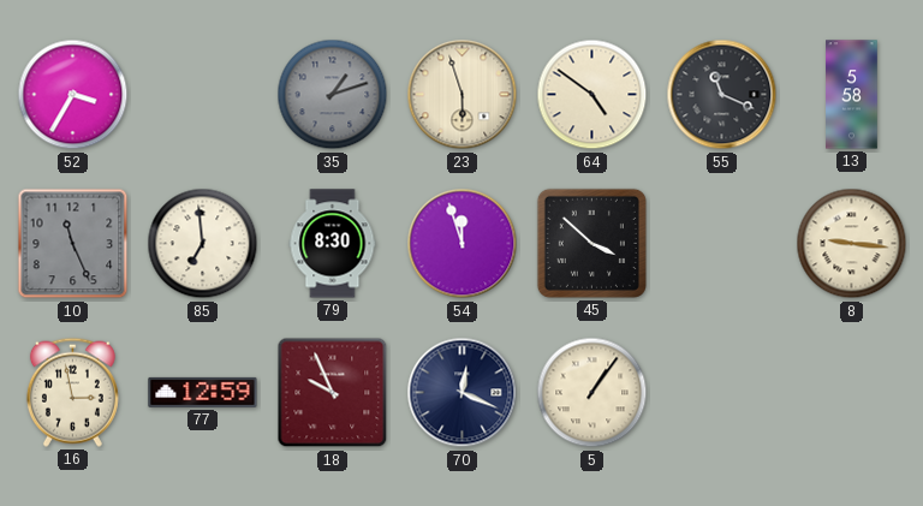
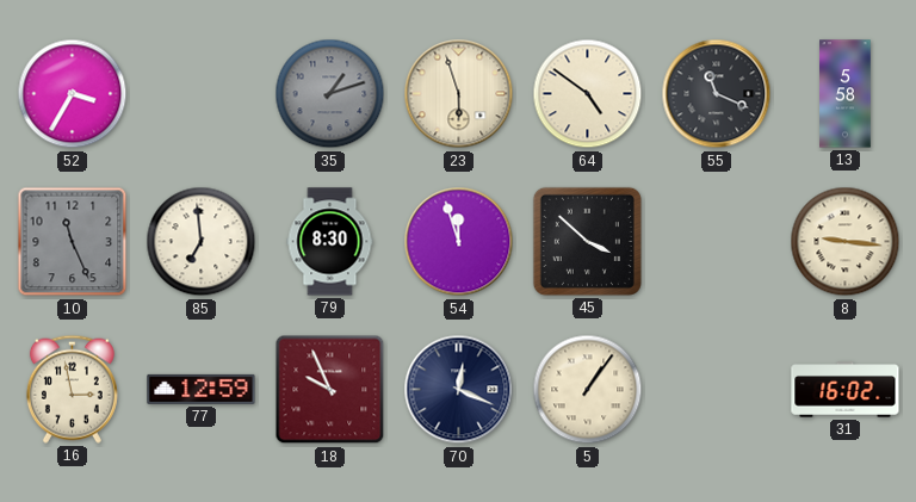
31: none -> 16:02 (846, 390)
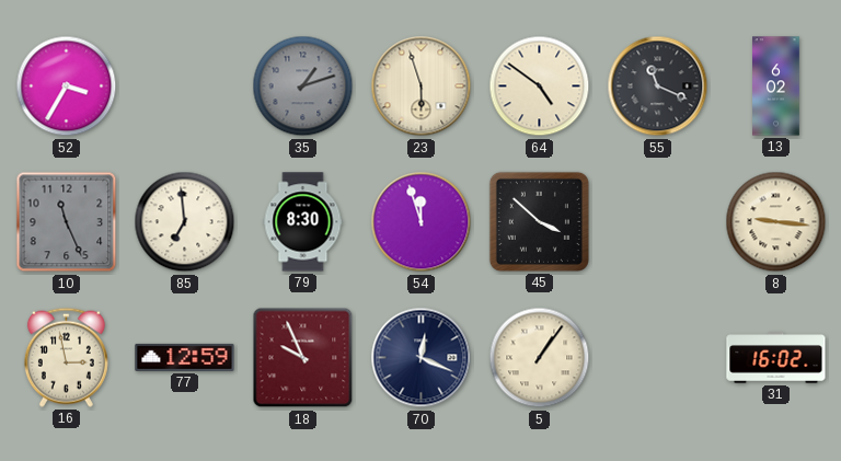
13: 5:58 -> 6:02 (776, 87)
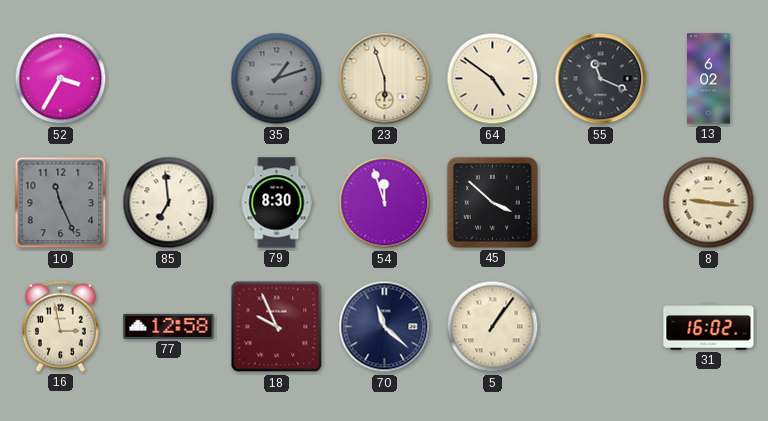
77: 12:59 -> 12:58 (169, 326)
70: 12:19 -> 11:22 (385, 327)
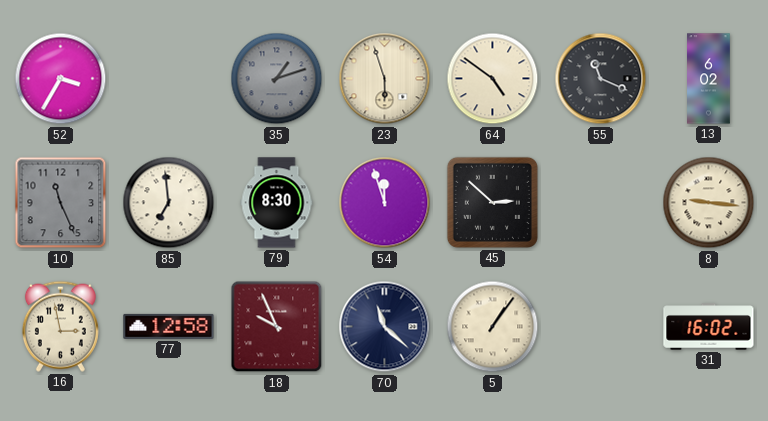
45: 3:52 -> 2:52 (492, 202)
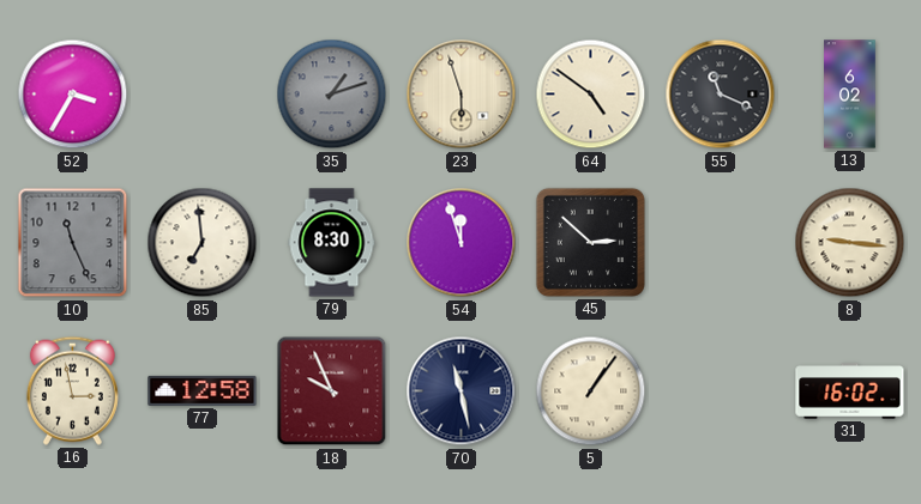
70: 11:22 -> 11:28 (462, 391)
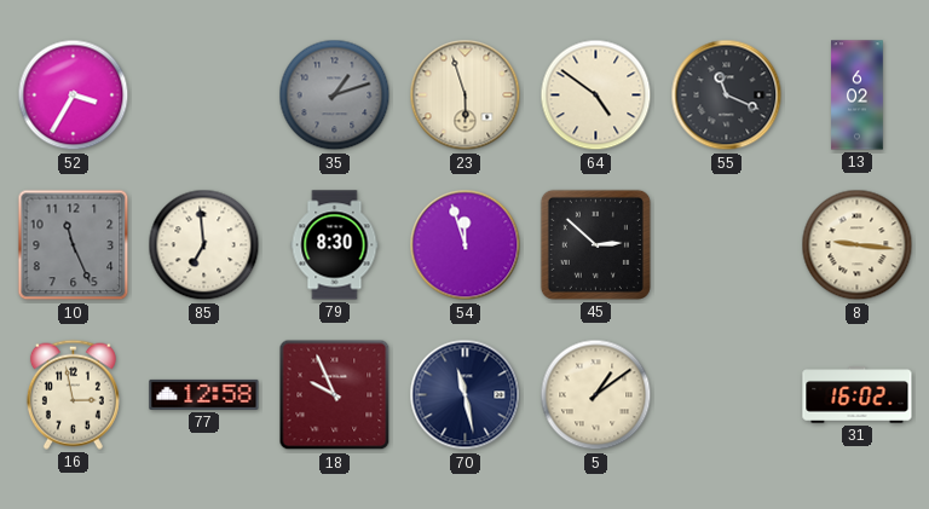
5: 1:06 -> 1:09 (596, 395)
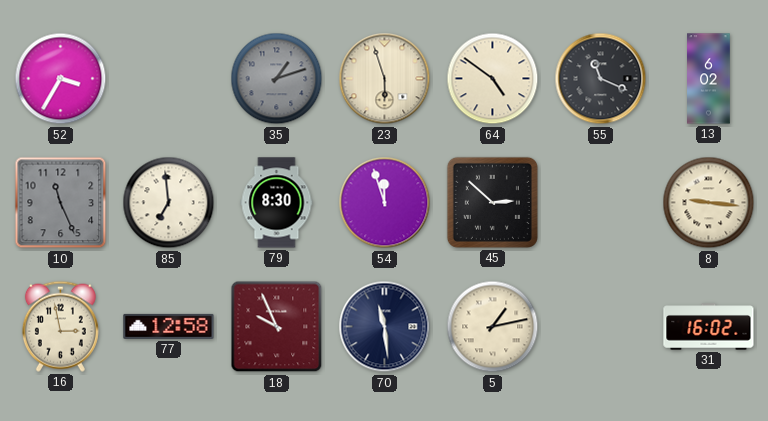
70: 11:28 -> 11:29 (385, 327)
5: 1:09 -> 1:13 (493, 327)
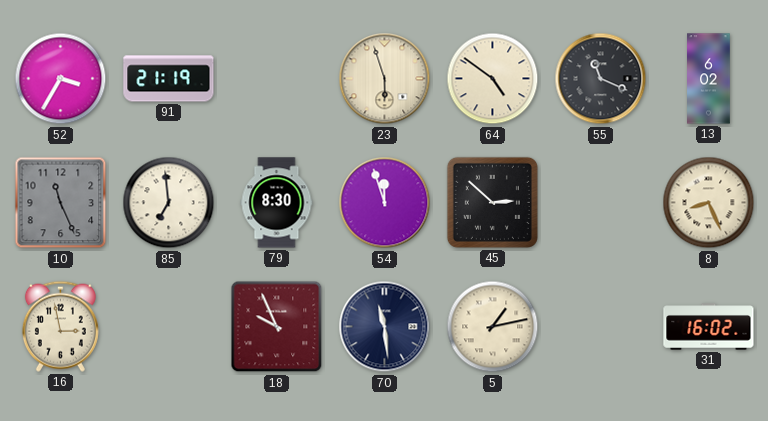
91: none -> 21:19 (169, 79)
35: 1:12 -> none (277, 79)
8: 9:16 -> 8:26 (709, 203)
77: 12:58 -> none (169, 326)
